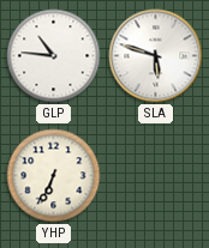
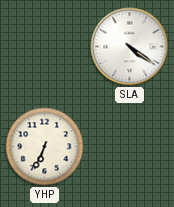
GLP: 10:46 -> none (54, 56)
SLA: 5:48 -> 4:21 (130, 47)
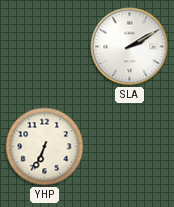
SLA: 4:21 -> 2:10 (130, 47)
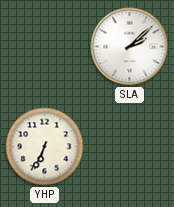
SLA: 2:10 -> 2:08 (130, 47)
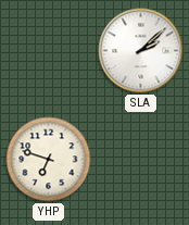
YHP: 6:34 -> 6:48 (49, 160)
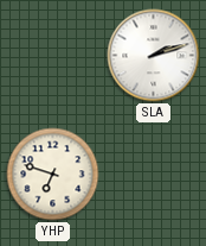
SLA: 2:08 -> 2:12 (154, 56)
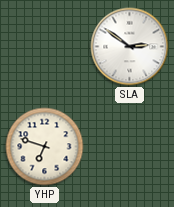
SLA: 2:12 -> 2:51 (130, 47)
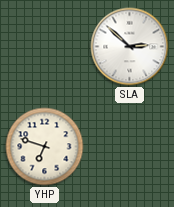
SLA: 2:51 -> 2:52 (130, 47)
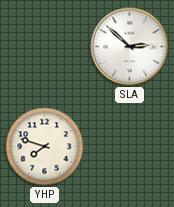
YHP: 6:48 -> 7:48 (45, 147)
